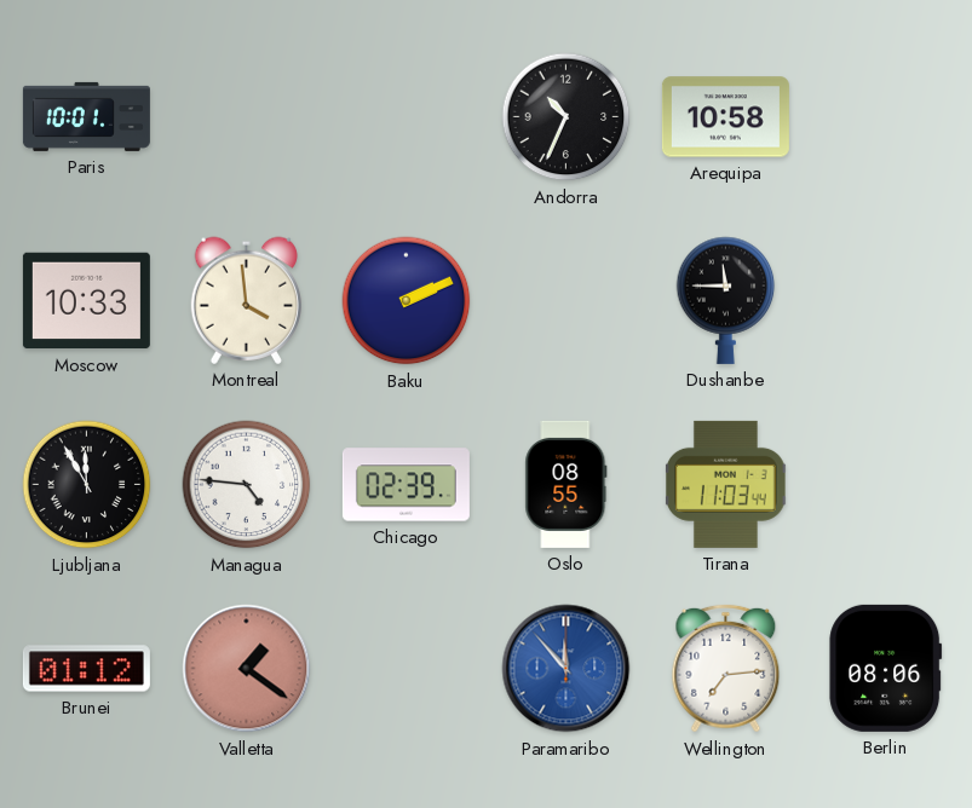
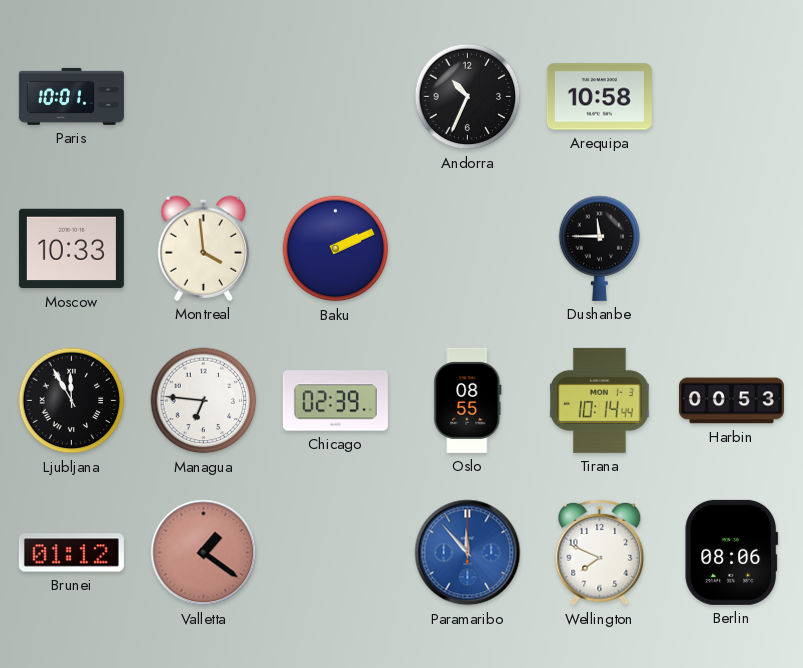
Managua: 4:46 -> 6:46 (204, 401)
Tirana: 11:03 -> 10:14 (600, 400)
Harbin: none -> 00:53 (731, 401)
Wellington: 7:14 -> 7:49 (600, 553)
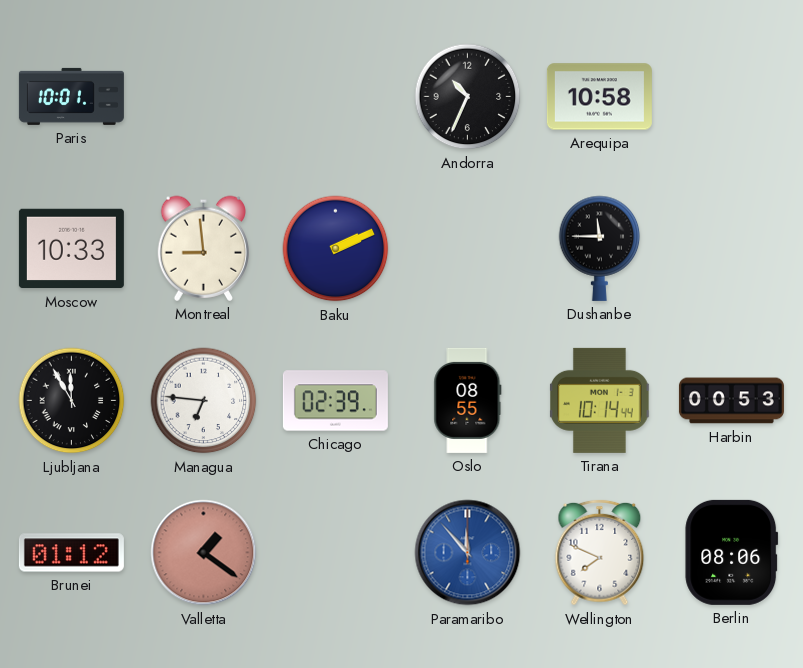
Montreal: 3:59 -> 8:59 (204, 248)
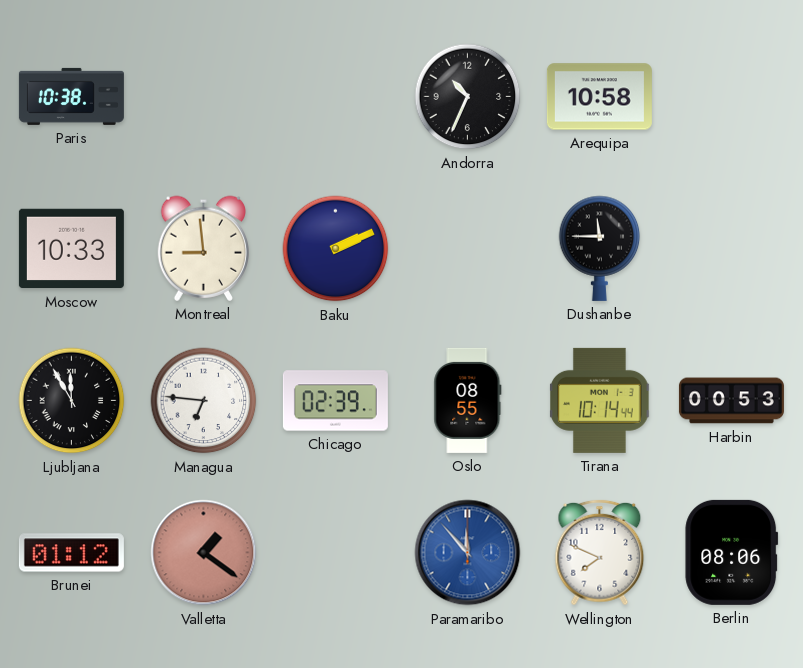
Paris: 10:01 -> 10:38 (71, 96)
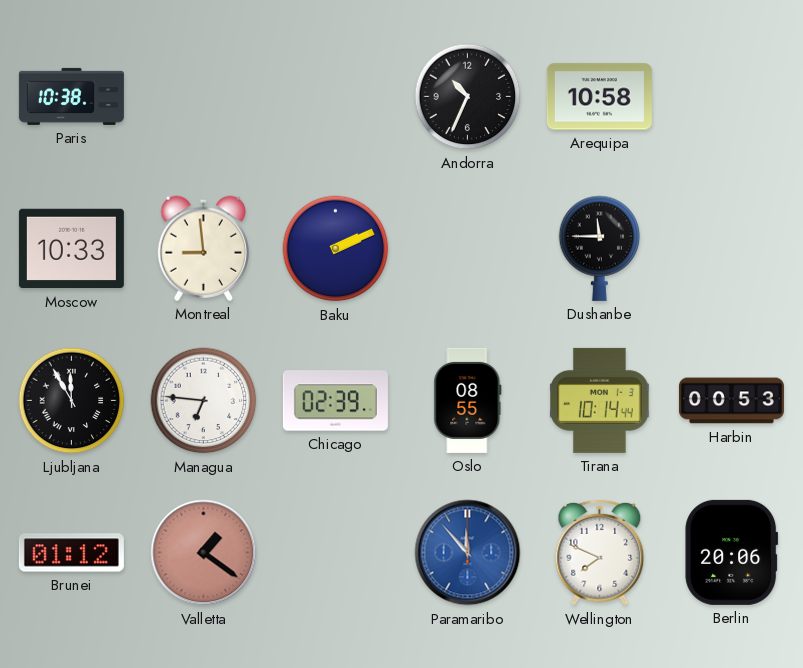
Berlin: 08:06 -> 20:06 (732, 552)
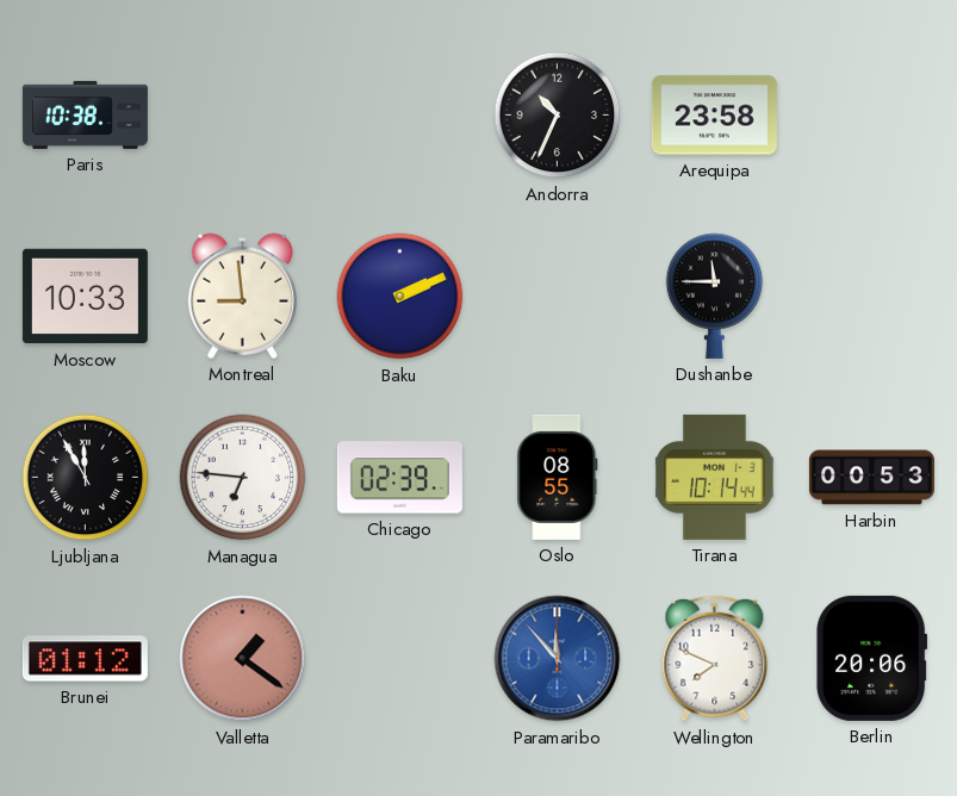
Arequipa: 10:58 -> 23:58 (714, 116)
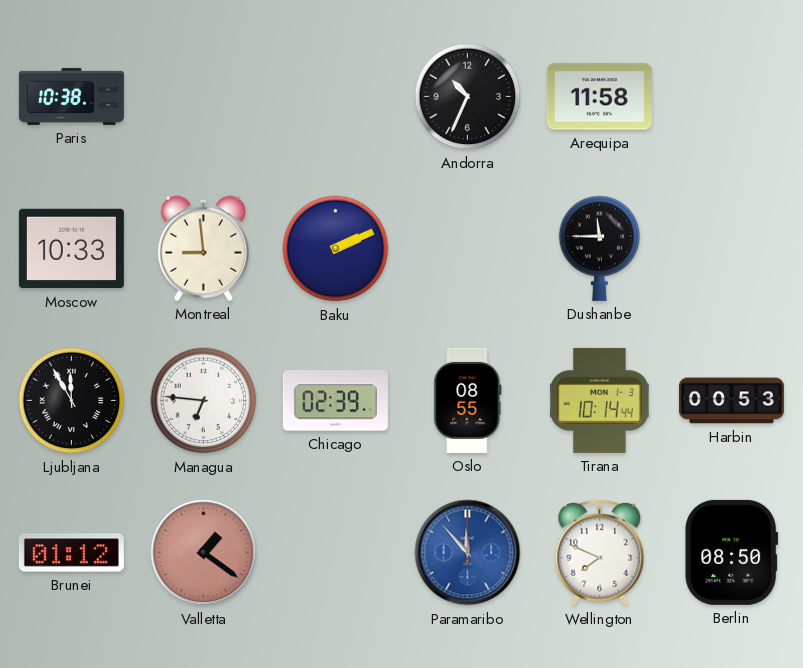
Arequipa: 23:58 -> 11:58 (599, 97)
Berlin: 20:06 -> 08:50 (732, 552)
